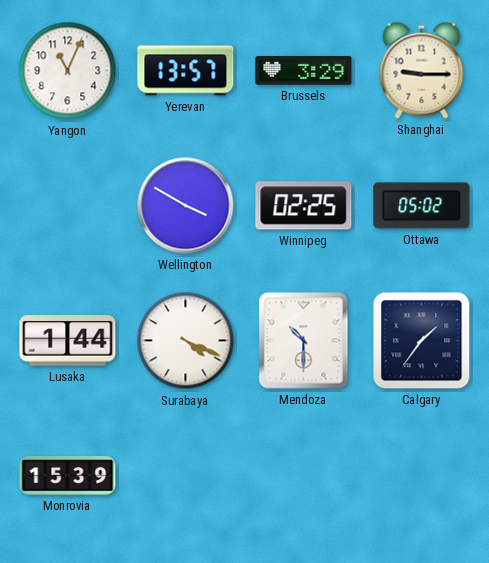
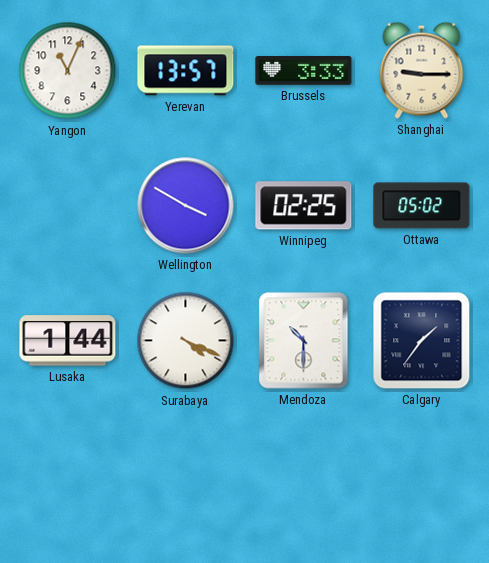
Brussels: 3:29 -> 3:33 (304, 71)
Monrovia: 15:39 -> none (68, 476)
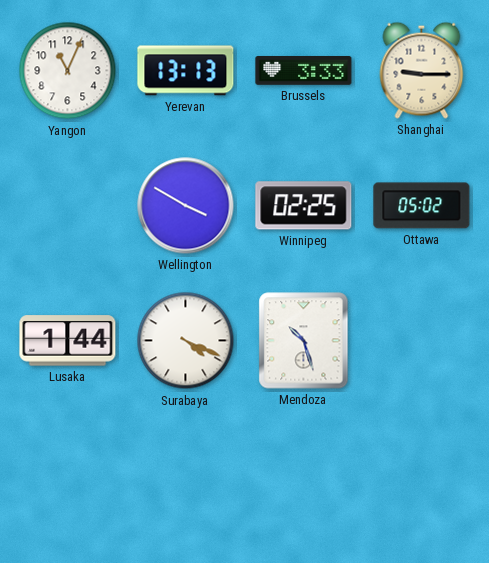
Yerevan: 13:57 -> 13:13 (186, 71)
Mendoza: 10:30 -> 10:27 (304, 341)
Calgary: 1:36 -> none (422, 341)
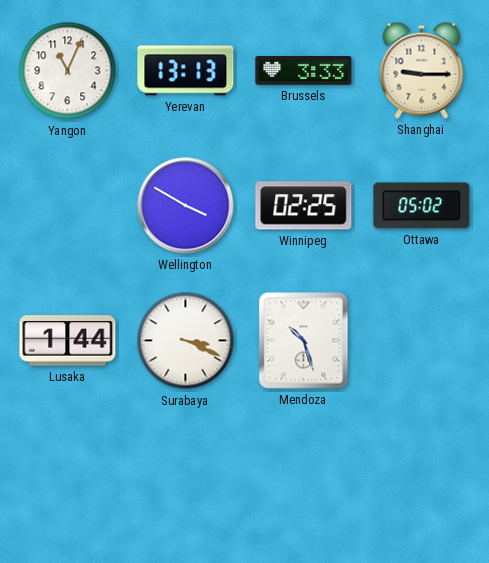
Surabaya: 4:19 -> 3:19 (186, 341)
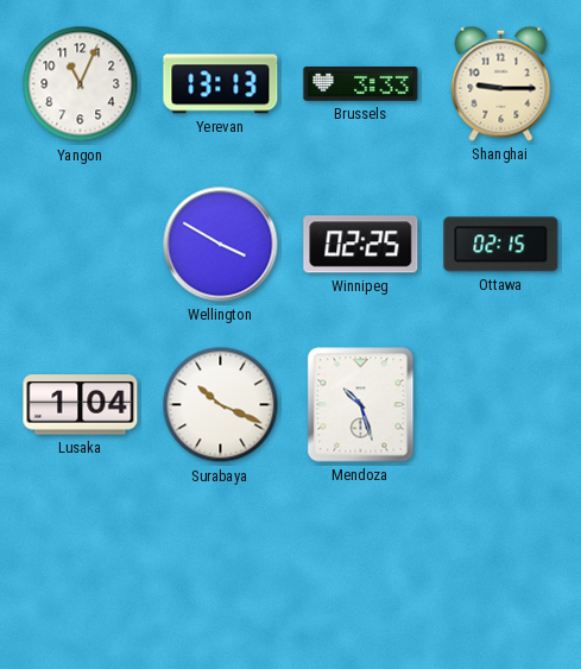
Ottawa: 05:02 -> 02:15 (501, 245)
Lusaka: 1:44 -> 1:04 (81, 405)
Surabaya: 3:19 -> 10:19 (221, 405)
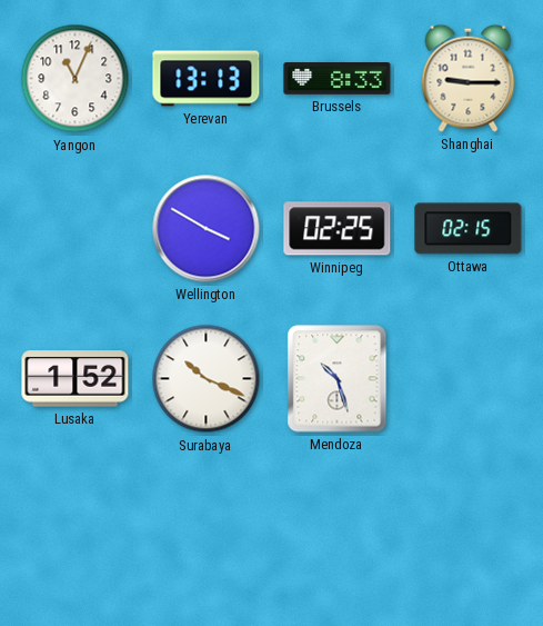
Brussels: 3:33 -> 8:33 (338, 79)
Lusaka: 1:04 -> 1:52 (76, 379)
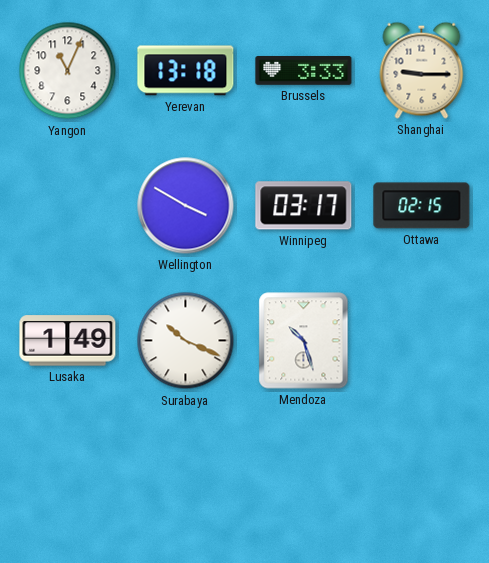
Yerevan: 13:13 -> 13:18 (186, 71)
Brussels: 8:33 -> 3:33 (304, 71)
Winnipeg: 02:25 -> 03:17 (304, 206)
Lusaka: 1:52 -> 1:49 (68, 341)
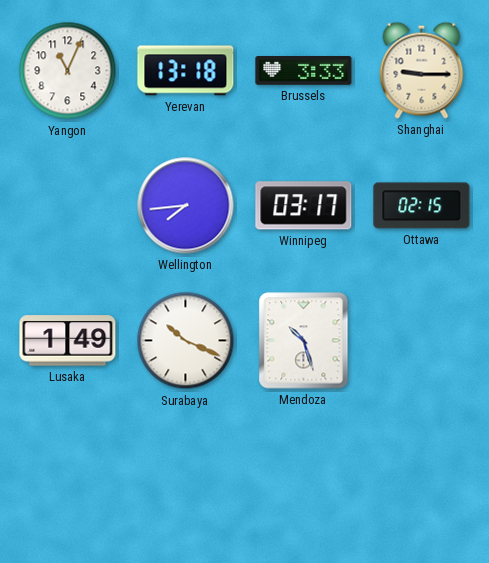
Wellington: 3:50 -> 7:44 (186, 206)
